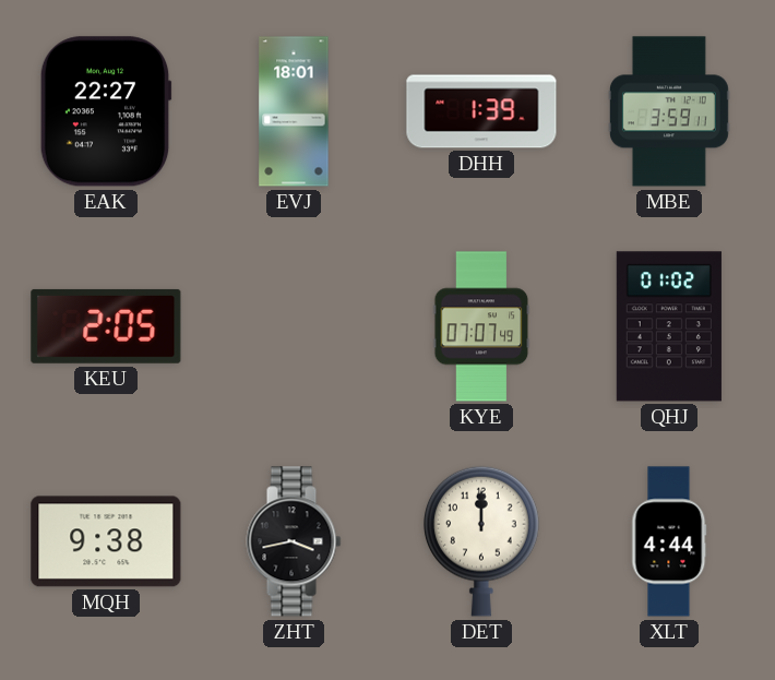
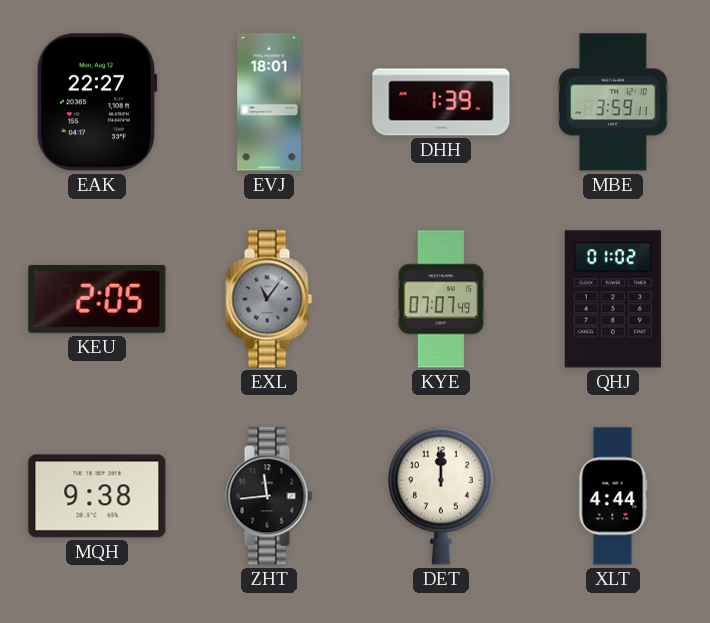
EXL: none -> 11:06 (269, 299)
ZHT: 3:43 -> 11:44 (269, 496)
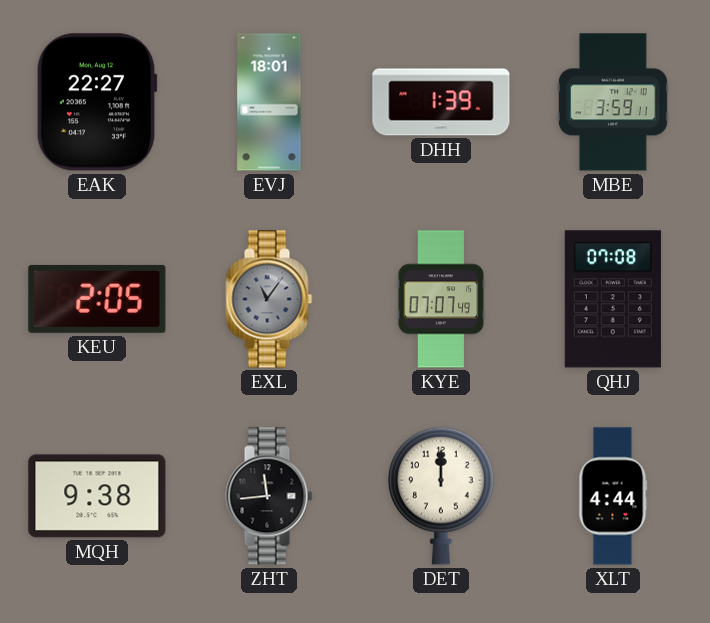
QHJ: 01:02 -> 07:08 (613, 299)
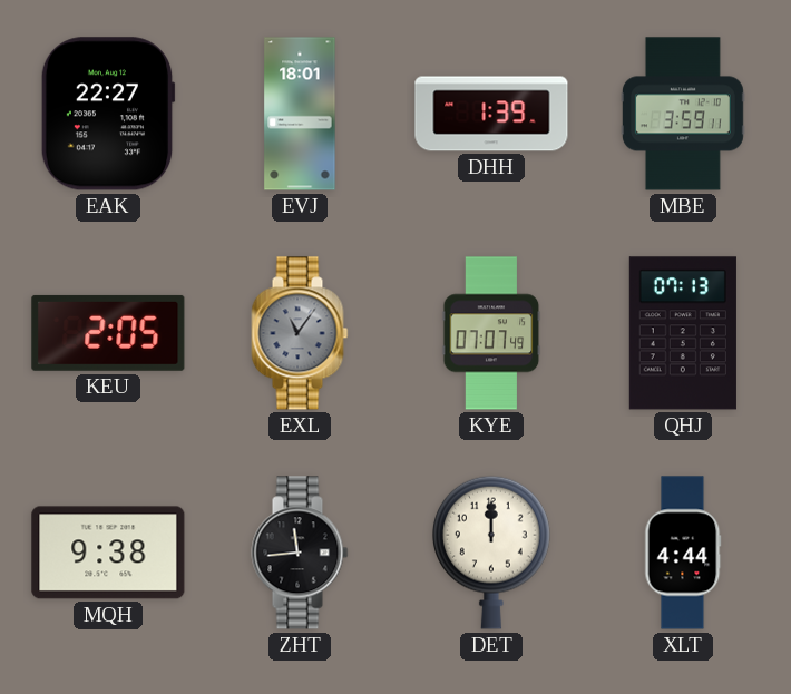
QHJ: 07:08 -> 07:13 (683, 333)
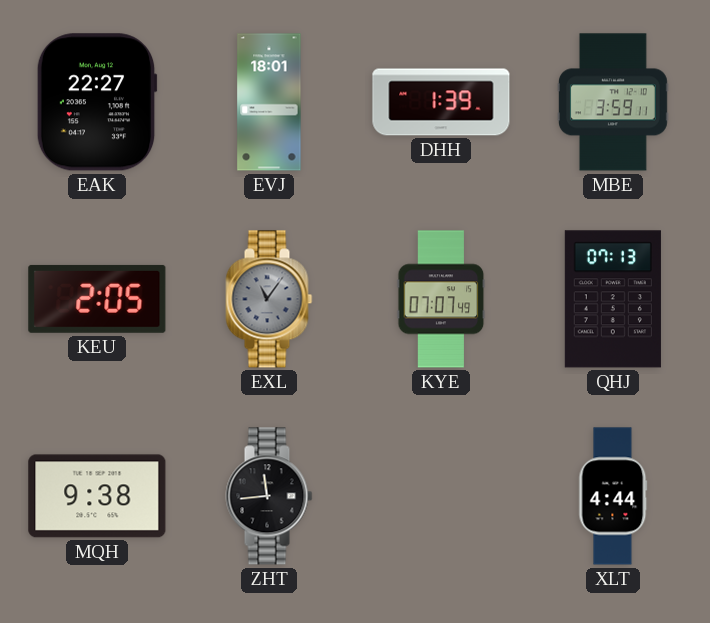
DET: 12:00 -> none (492, 553)
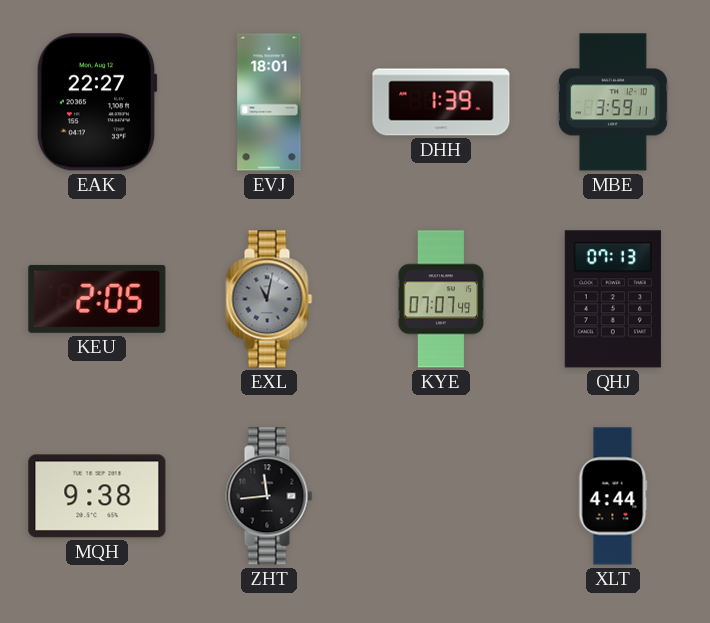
EXL: 11:06 -> 11:02 (269, 299)
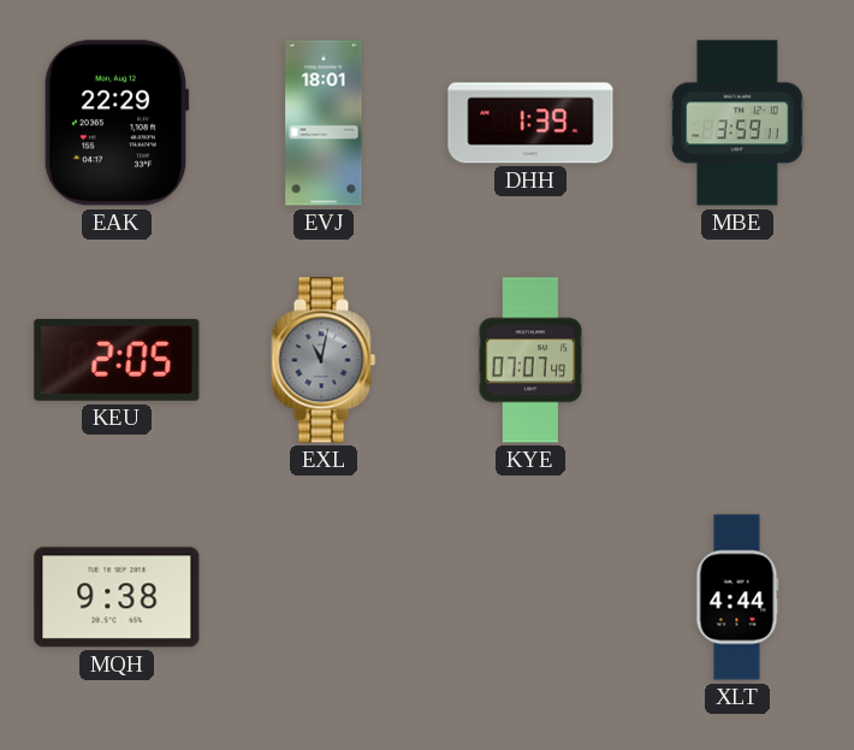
EAK: 22:27 -> 22:29 (117, 123)
QHJ: 07:13 -> none (613, 299)
ZHT: 11:44 -> none (269, 496)
